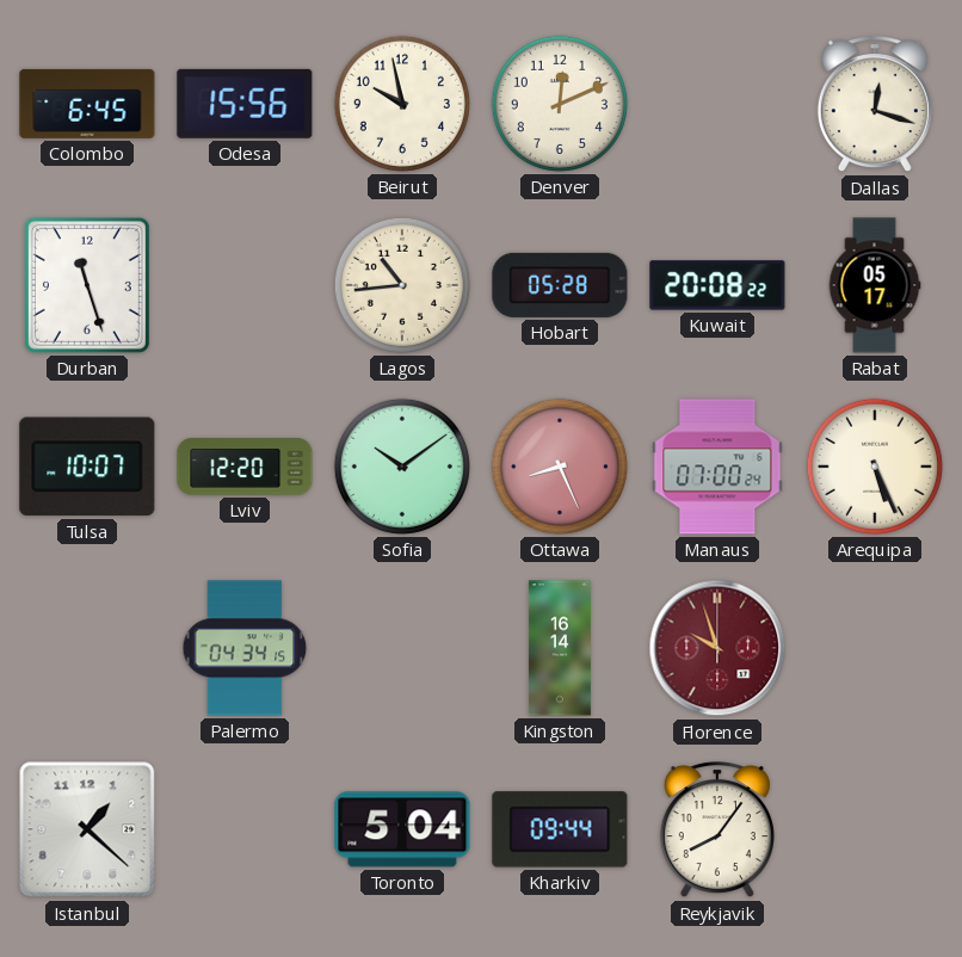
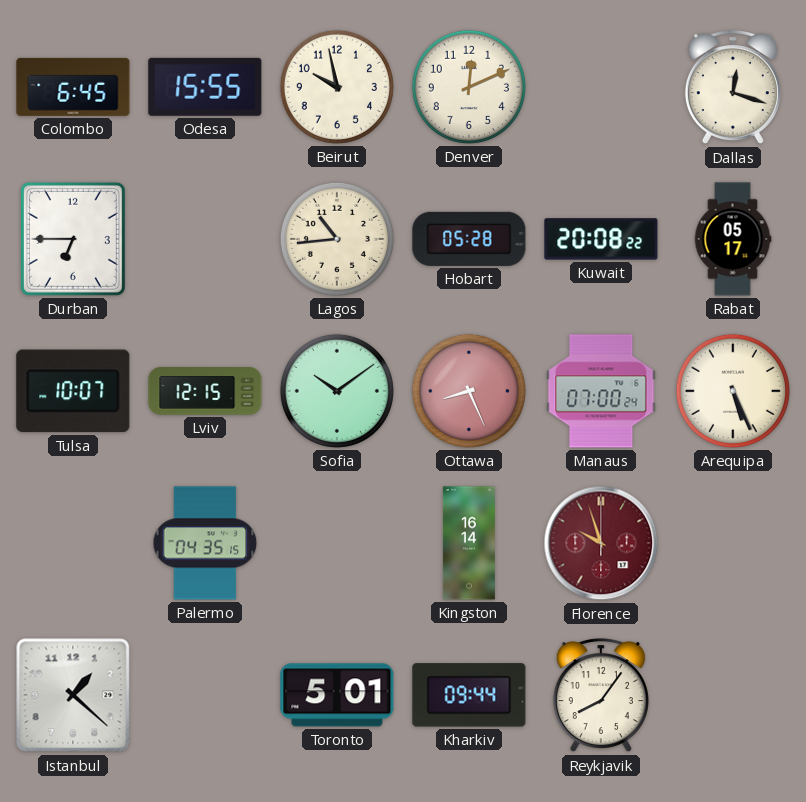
Odesa: 15:56 -> 15:55 (205, 87)
Durban: 11:27 -> 6:45 (73, 239)
Lviv: 12:20 -> 12:15 (205, 391)
Palermo: 04:34 -> 04:35 (205, 543)
Toronto: 5:04 -> 5:01 (337, 695)
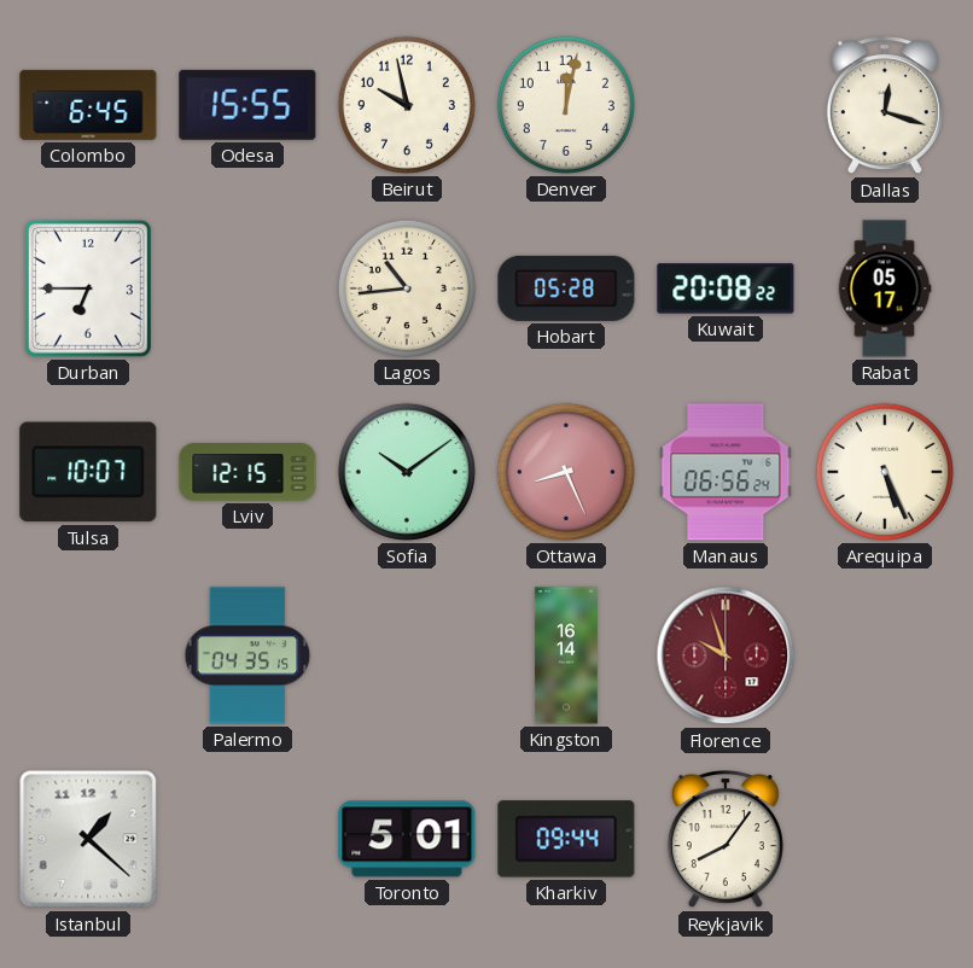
Denver: 12:11 -> 12:02 (566, 105)
Manaus: 07:00 -> 06:56 (726, 472)
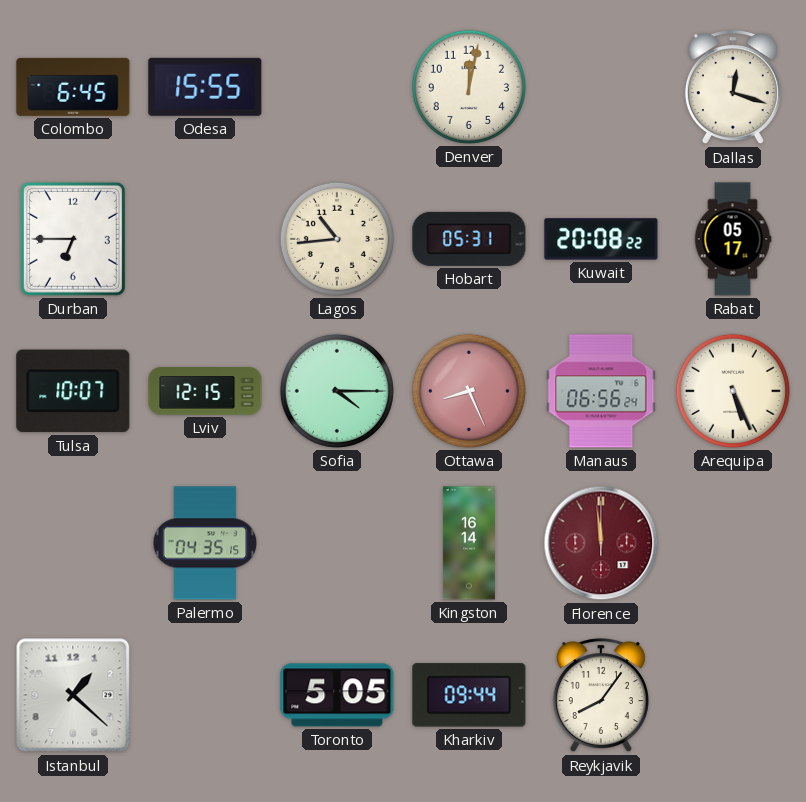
Beirut: 9:58 -> none (407, 105)
Hobart: 05:28 -> 05:31 (469, 239)
Sofia: 10:09 -> 4:15 (337, 391)
Florence: 9:57 -> 11:59 (601, 543)
Toronto: 5:01 -> 5:05 (337, 695)
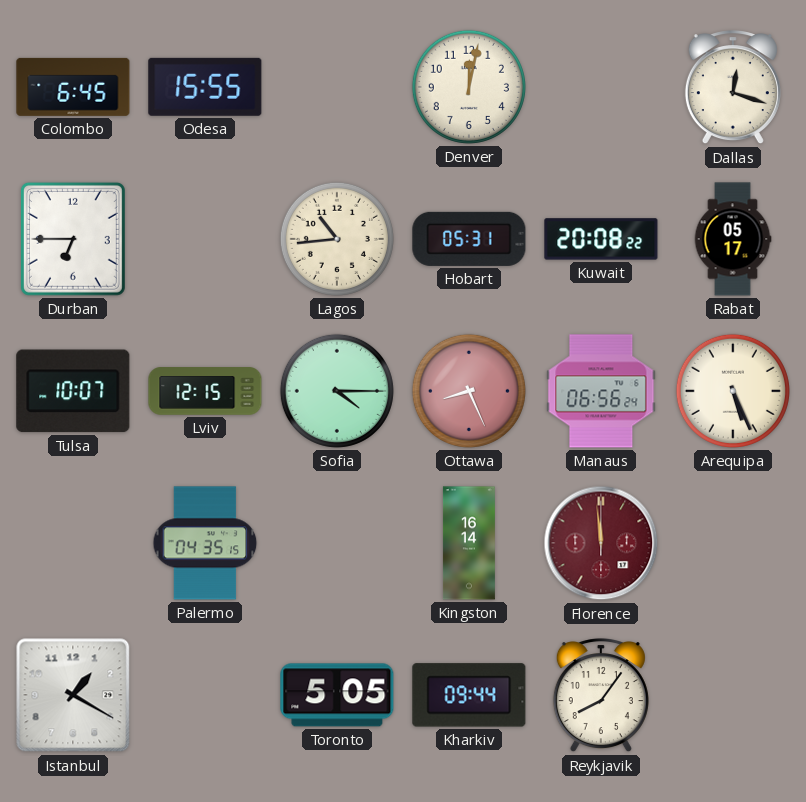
Istanbul: 1:22 -> 1:20 (73, 695)
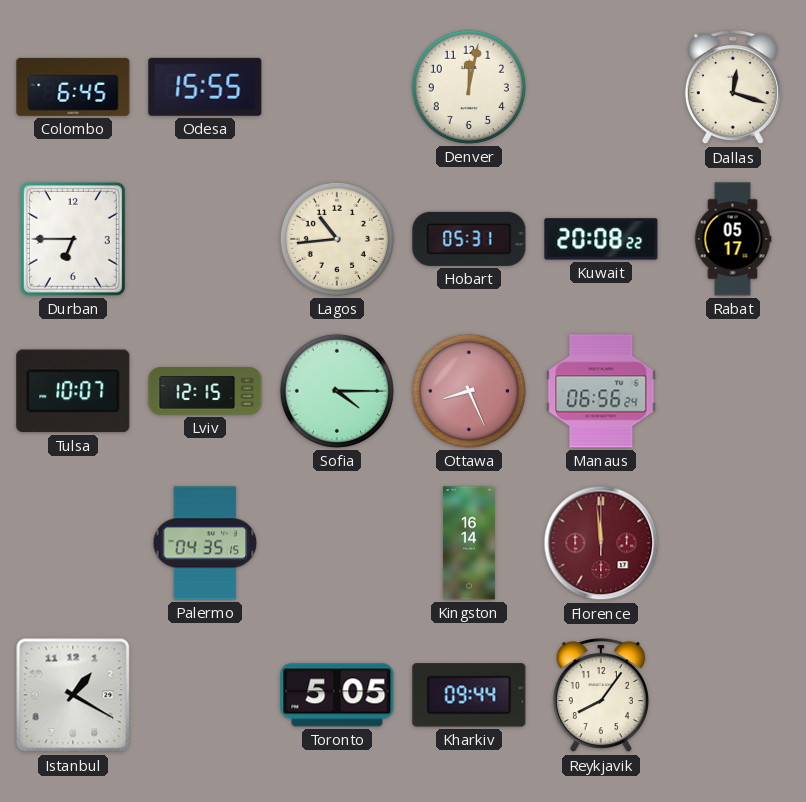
Arequipa: 5:26 -> none (733, 391)
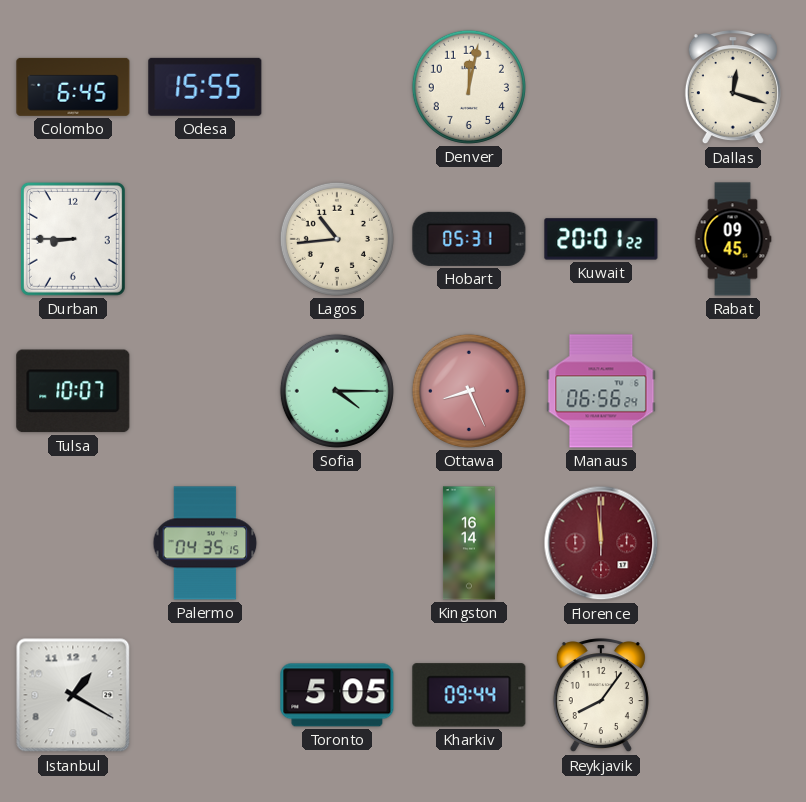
Durban: 6:45 -> 8:45 (73, 239)
Kuwait: 20:08 -> 20:01 (601, 239)
Rabat: 05:17 -> 09:45 (733, 239)
Lviv: 12:15 -> none (205, 391)
